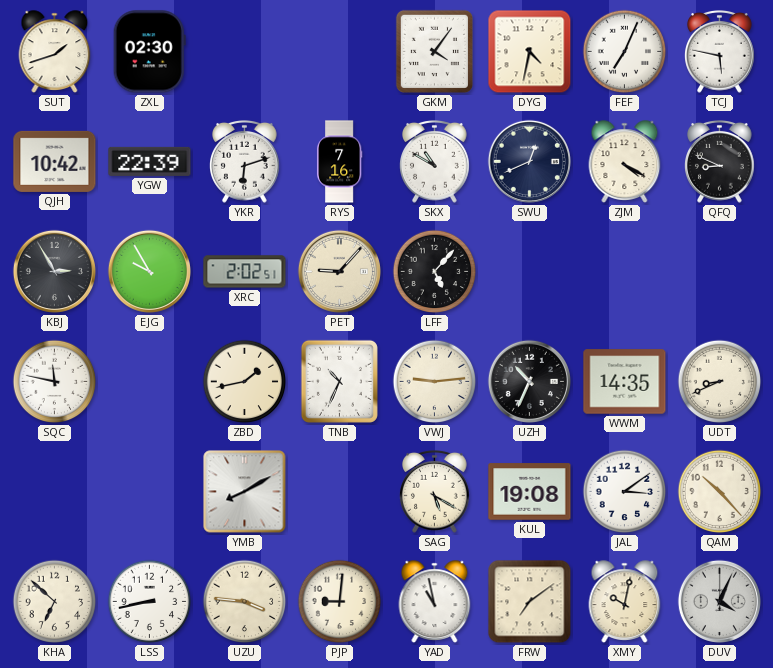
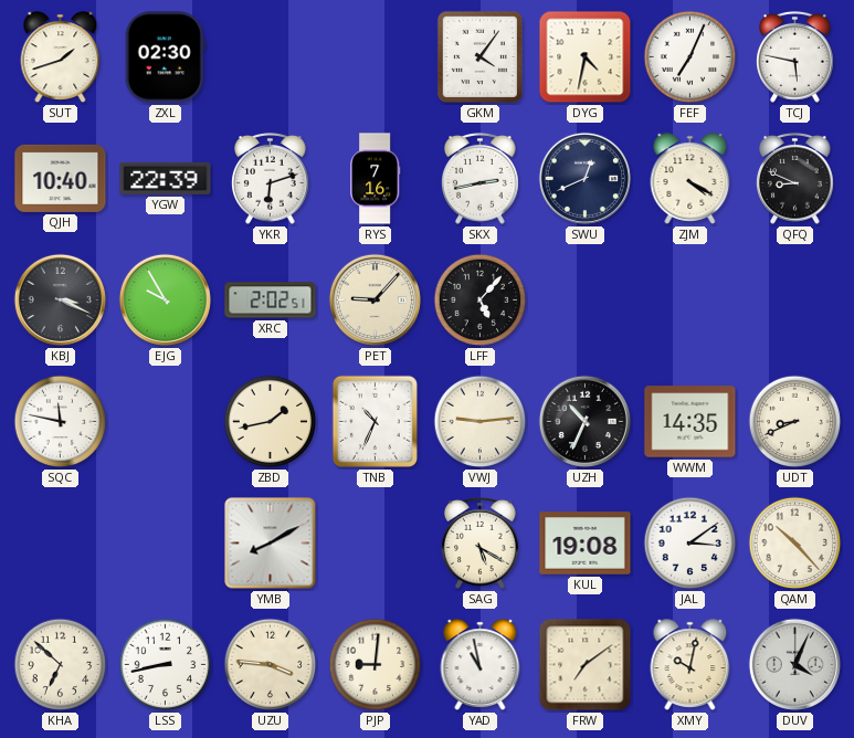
QJH: 10:42 -> 10:40 (61, 178)
SKX: 10:50 -> 2:43 (481, 179)
KBJ: 2:55 -> 3:19 (60, 299)
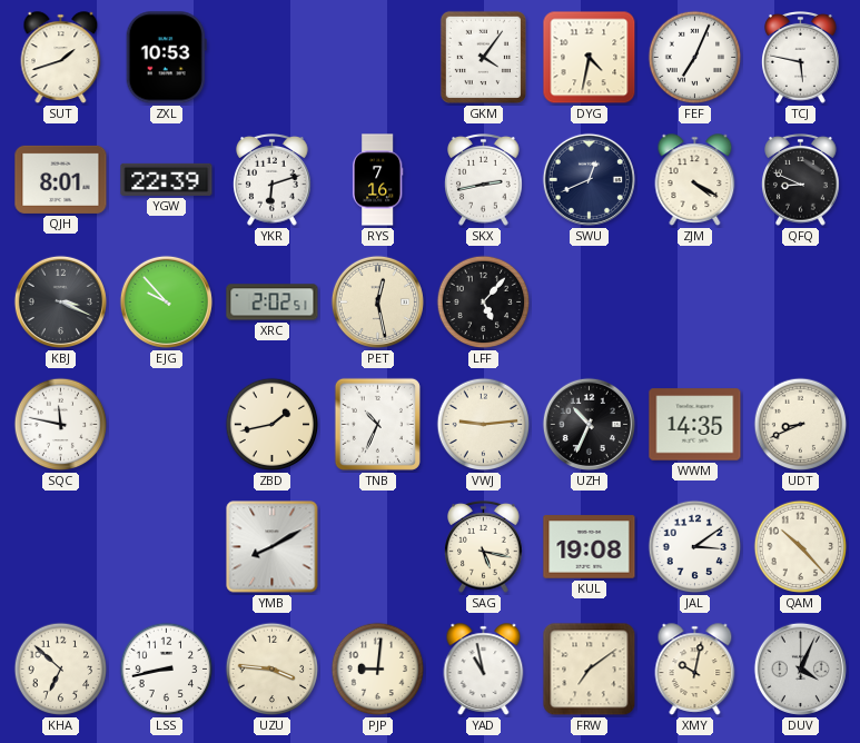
ZXL: 02:30 -> 10:53 (166, 58)
QJH: 10:40 -> 8:01 (61, 179)
EJG: 9:55 -> 9:53 (166, 301)
PET: 9:07 -> 12:28 (377, 301)
SAG: 5:20 -> 5:17 (484, 547)
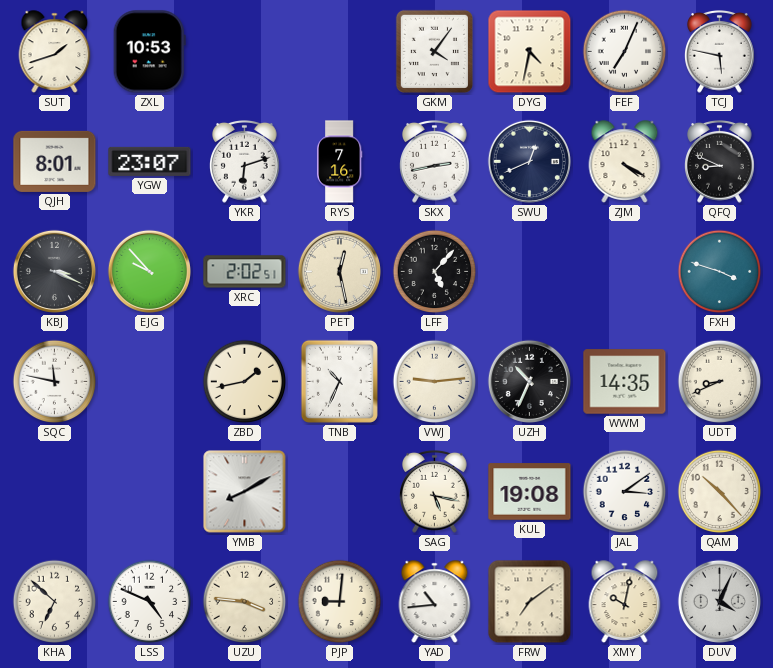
YGW: 22:39 -> 23:07 (150, 161)
FXH: none -> 3:48 (720, 272)
LSS: 8:43 -> 4:49 (150, 602)
YAD: 10:58 -> 10:44 (435, 602)
